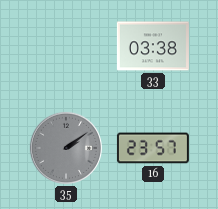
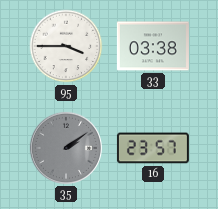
95: none -> 3:45 (66, 46)
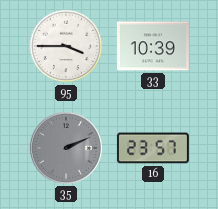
33: 03:38 -> 10:39 (153, 46)
35: 2:09 -> 2:11 (66, 148)
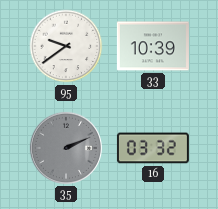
95: 3:45 -> 9:39 (66, 46)
16: 23:57 -> 03:32 (153, 148)
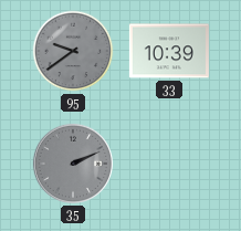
95 dial: white -> grey (73, 51)
16: 03:32 -> none (153, 148)
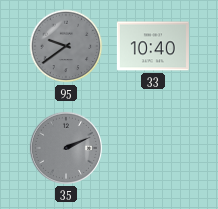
33: 10:39 -> 10:40 (153, 46)
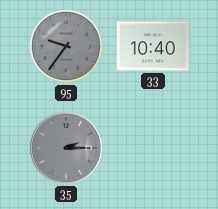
95: 9:39 -> 9:36 (66, 46)
35: 2:11 -> 2:15 (66, 148)
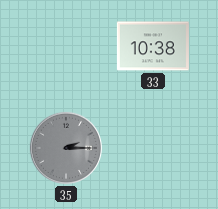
95: 9:36 -> none (66, 46)
33: 10:40 -> 10:38 (153, 46)
